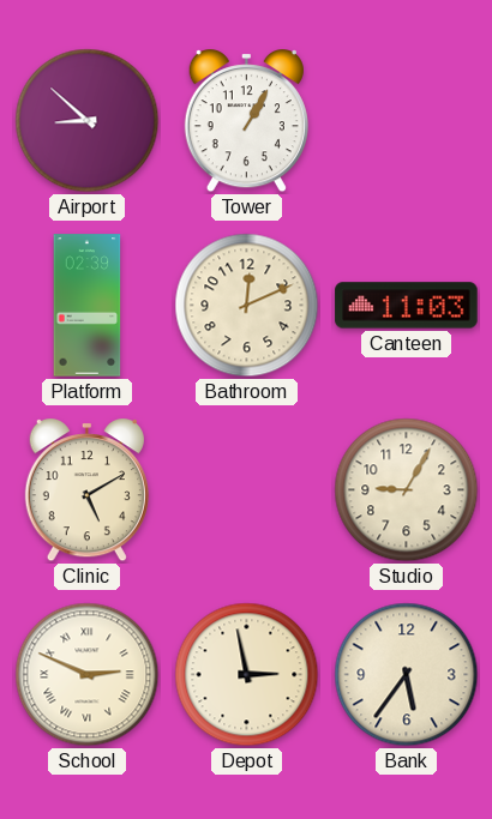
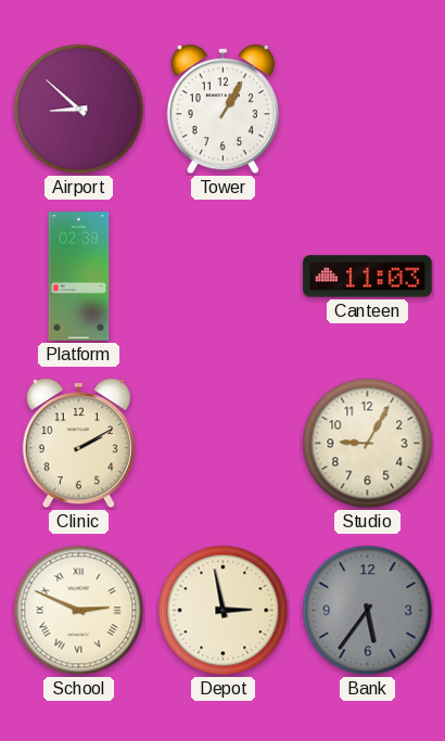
Bathroom: 12:11 -> none (247, 306)
Clinic: 5:10 -> 2:10 (78, 444)
Bank dial: cream -> grey (368, 611)
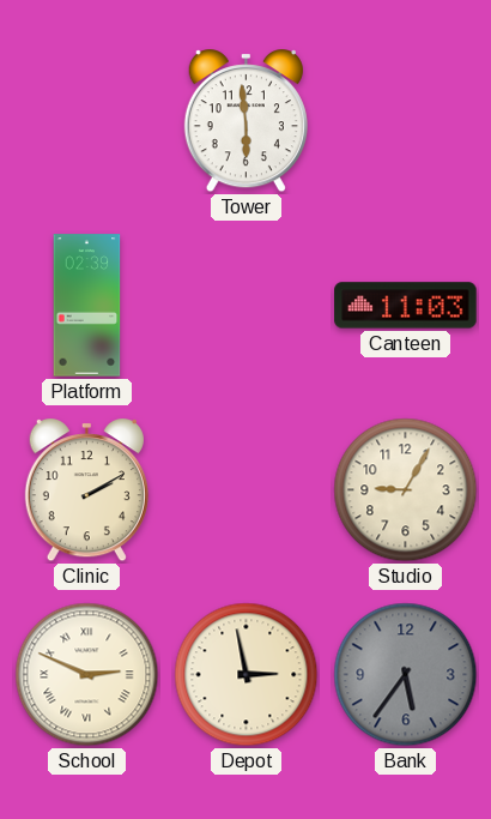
Airport: 8:52 -> none (79, 110)
Tower: 1:05 -> 5:59 (245, 121)
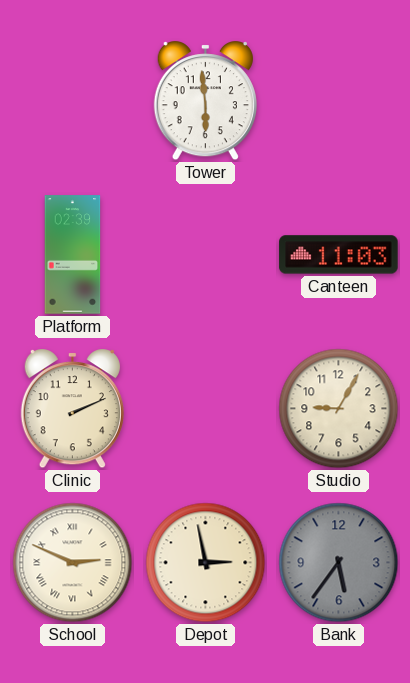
Clinic: 2:10 -> 2:11 (72, 409)
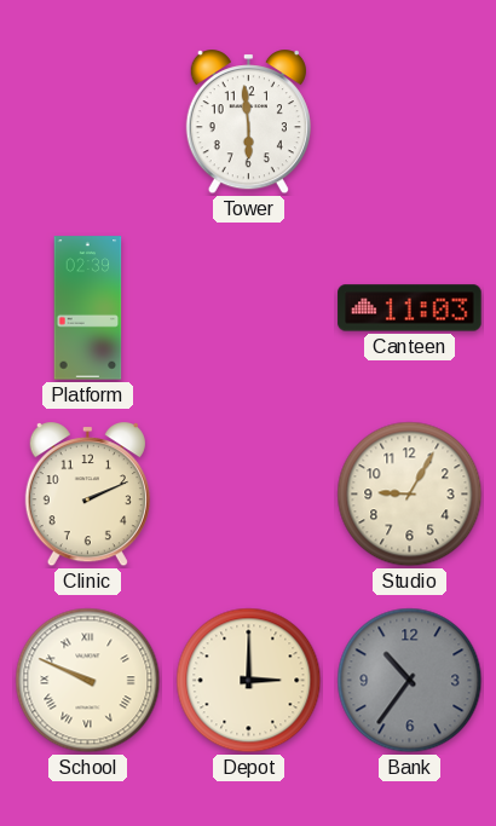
School: 2:49 -> 9:49 (88, 681)
Depot: 2:58 -> 3:00 (249, 681)
Bank: 5:36 -> 10:36 (410, 681)
